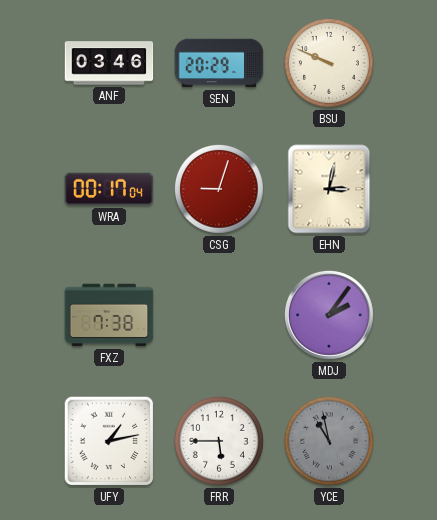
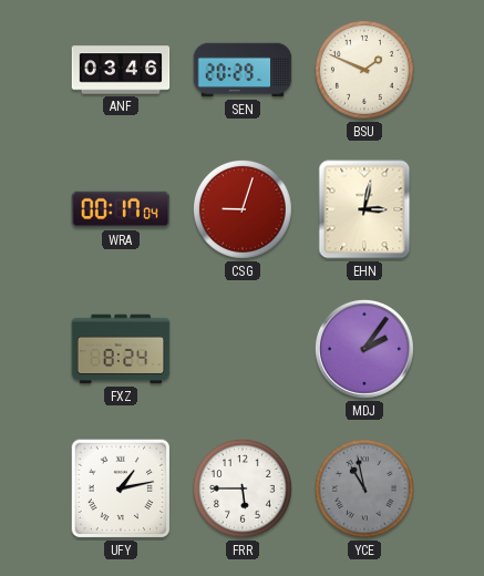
BSU: 9:49 -> 1:49 (364, 70)
FXZ: 7:38 -> 8:24 (121, 349)
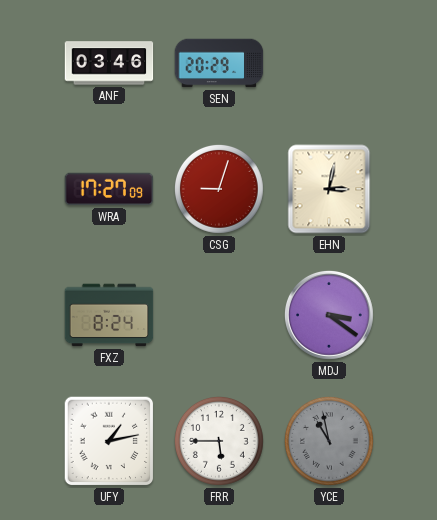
BSU: 1:49 -> none (364, 70)
WRA: 00:17 -> 17:27 (109, 189)
MDJ: 2:06 -> 3:21 (329, 315)
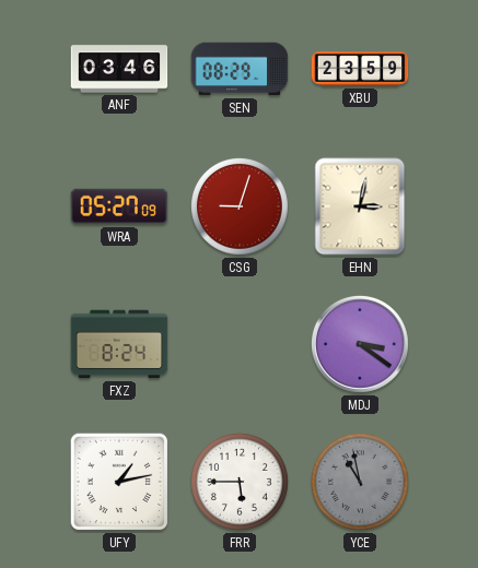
SEN: 20:29 -> 08:29 (240, 69)
XBU: none -> 23:59 (360, 69)
WRA: 17:27 -> 05:27 (119, 206)
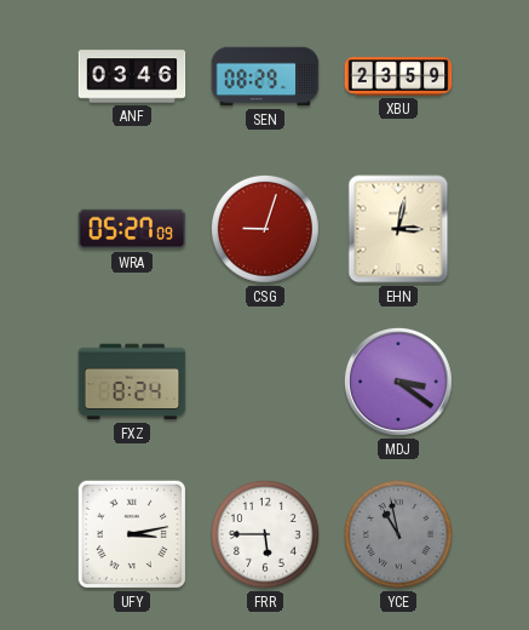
UFY: 1:13 -> 3:13 (132, 534)
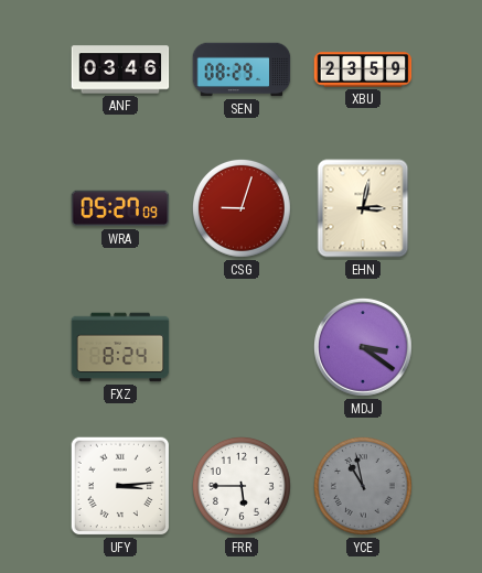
UFY: 3:13 -> 3:14 (120, 486)
